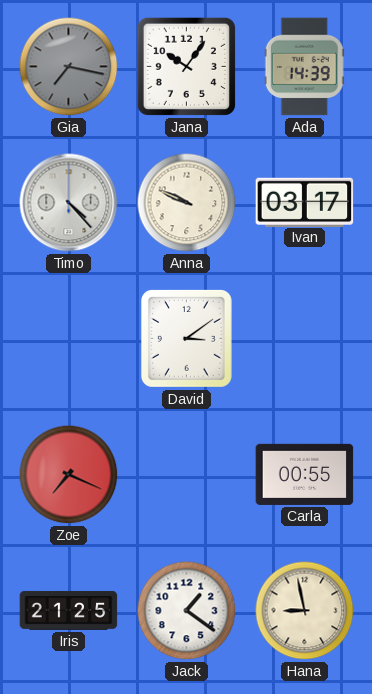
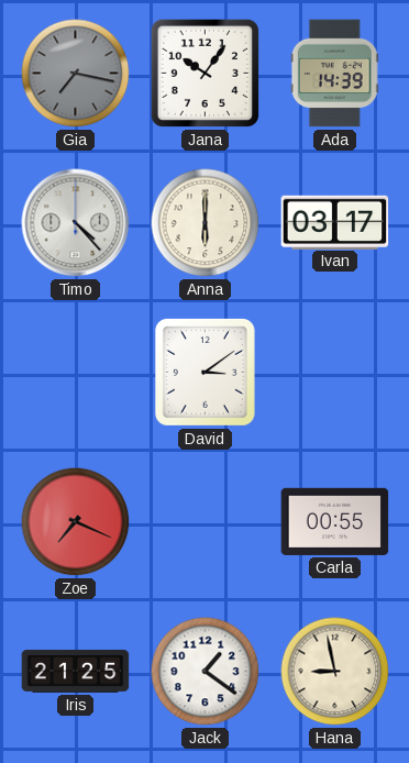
Anna: 9:49 -> 6:00 (206, 223)
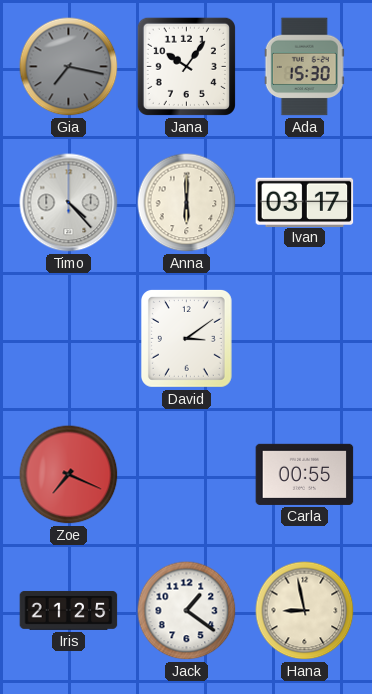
Ada: 14:39 -> 15:30 (304, 67)
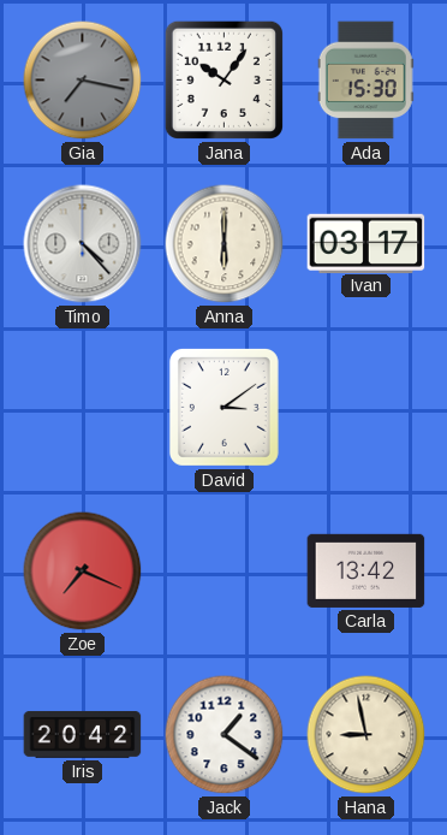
Carla: 00:55 -> 13:42 (366, 570)
Iris: 21:25 -> 20:42 (83, 734)
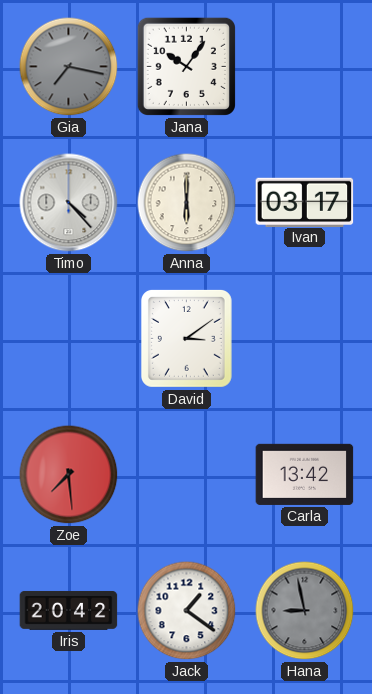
Ada: 15:30 -> none (365, 81)
Zoe: 7:19 -> 7:29 (69, 475)
Hana dial: cream -> grey (305, 611)
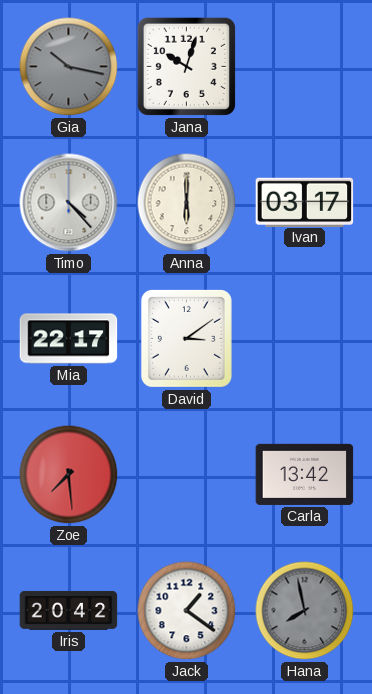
Gia: 7:17 -> 10:17 (69, 67)
Jana: 10:06 -> 10:03 (186, 66)
Mia: none -> 22:17 (69, 339)
Hana: 8:58 -> 7:58 (305, 611)
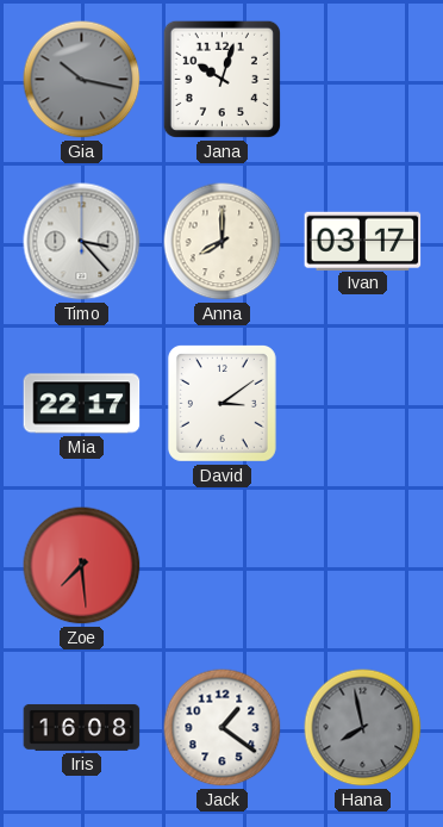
Timo: 4:23 -> 3:23 (82, 242)
Anna: 6:00 -> 8:00 (223, 242)
Carla: 13:42 -> none (305, 474)
Iris: 20:42 -> 16:08 (82, 727)
